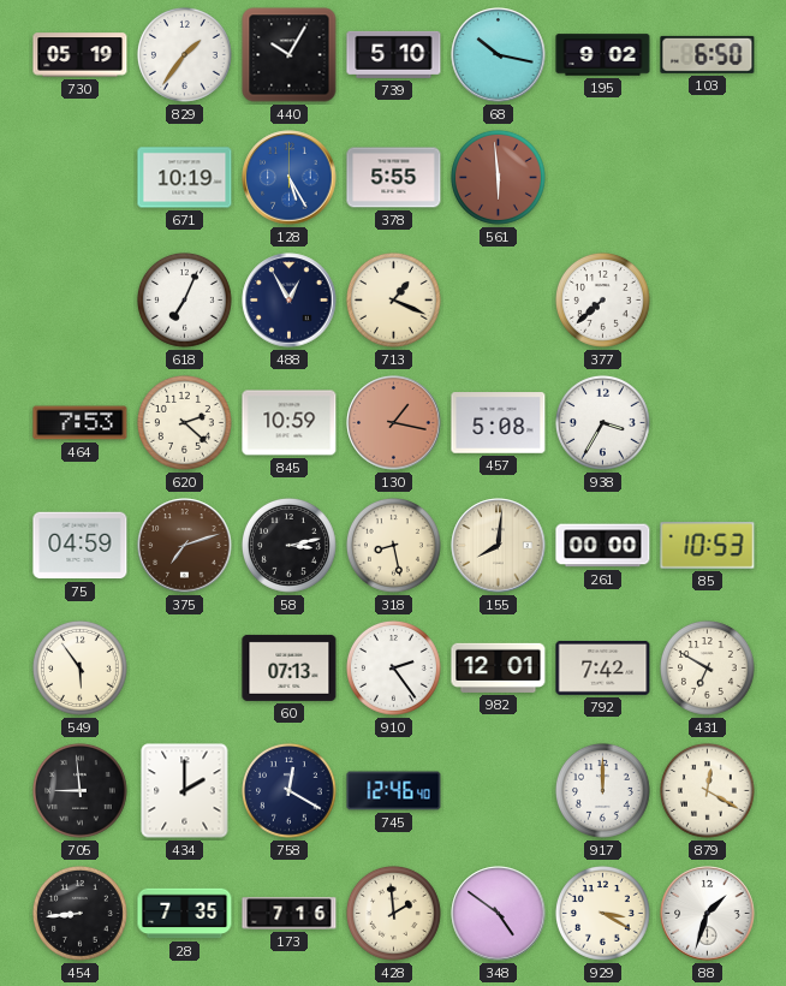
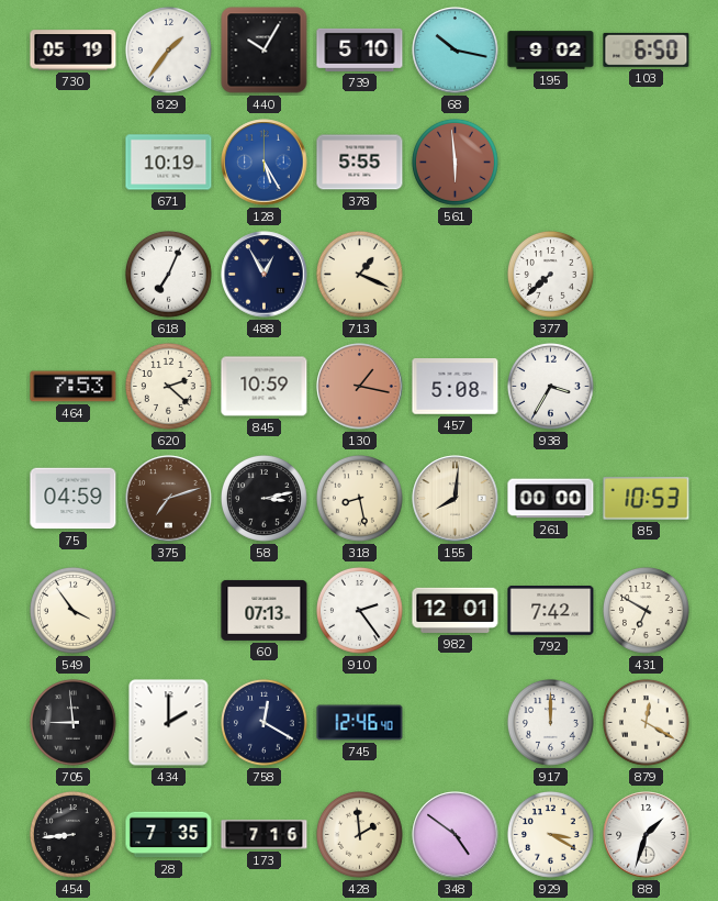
549: 5:54 -> 3:54 (74, 611)
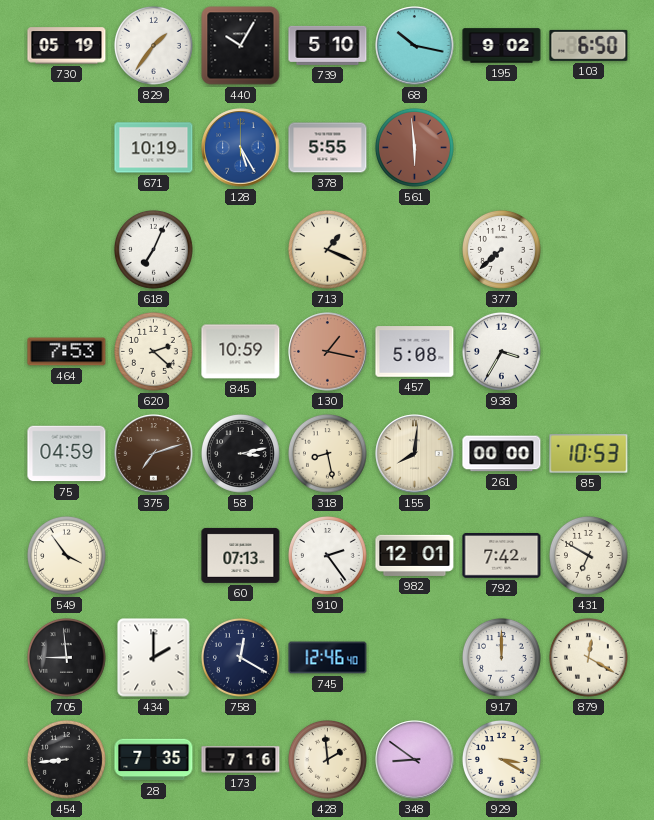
488: 12:55 -> none (265, 275)
348: 4:51 -> 8:51 (415, 760)
88: 1:33 -> none (647, 835)
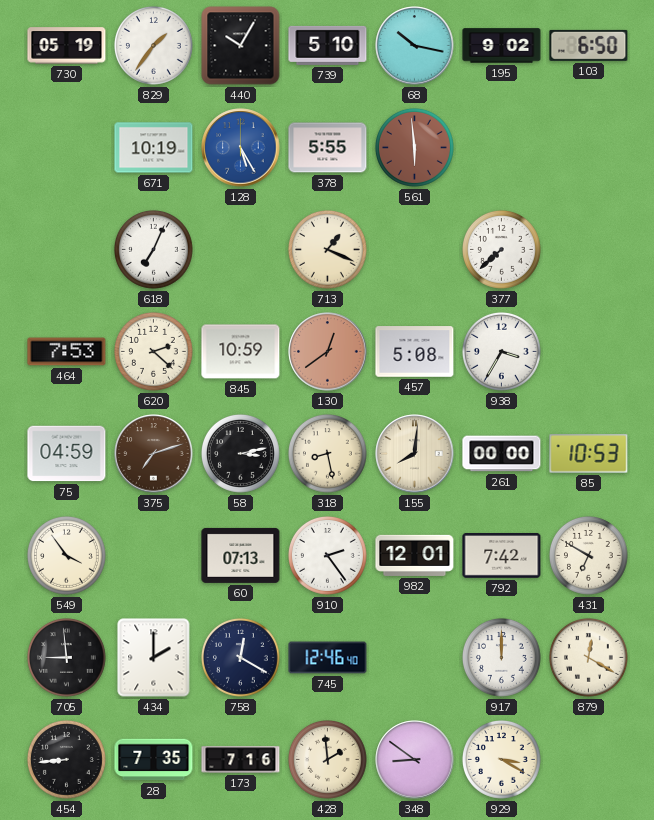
130: 1:17 -> 12:39 (328, 352)
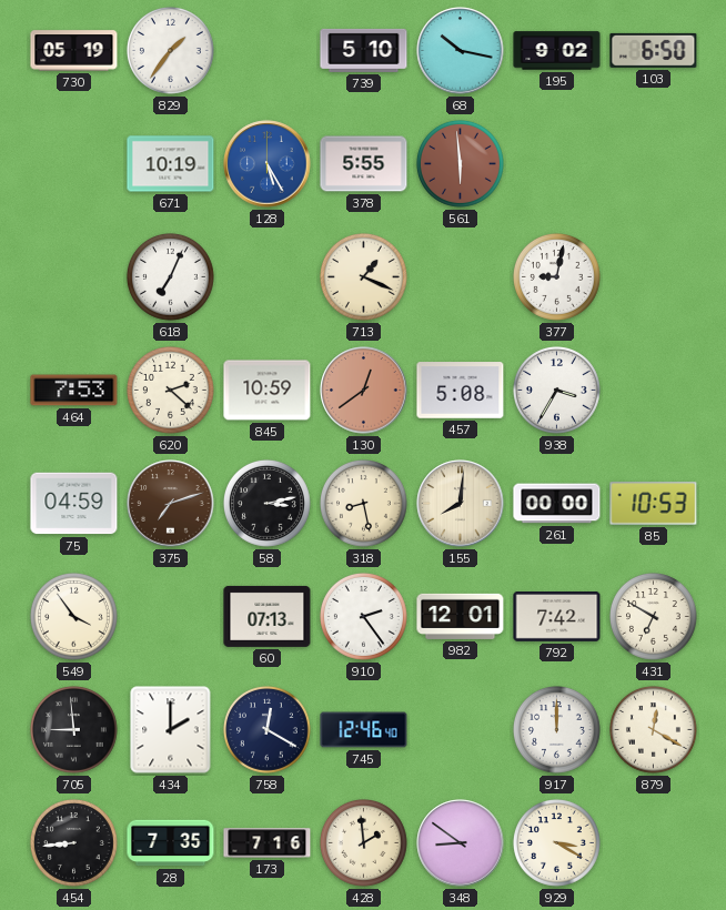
440: 10:05 -> none (241, 46)
377: 7:38 -> 9:02 (557, 277)
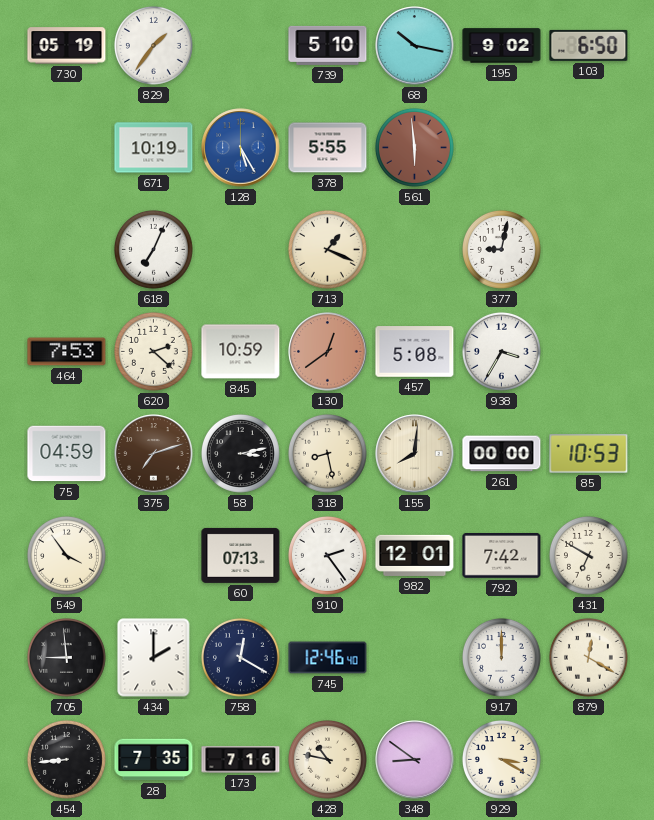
428: 1:59 -> 10:47 (328, 760)
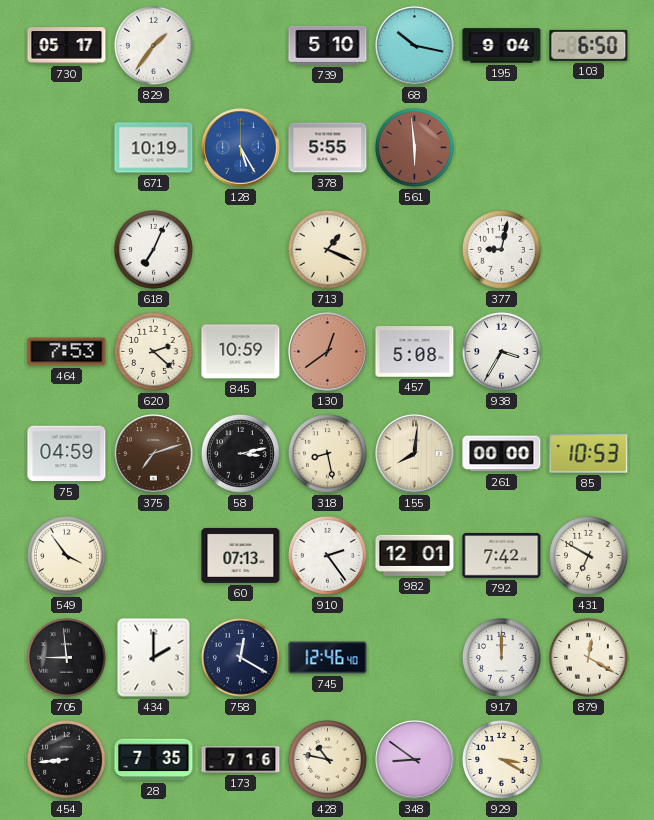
730: 05:19 -> 05:17 (67, 46)
195: 9:02 -> 9:04 (502, 46)
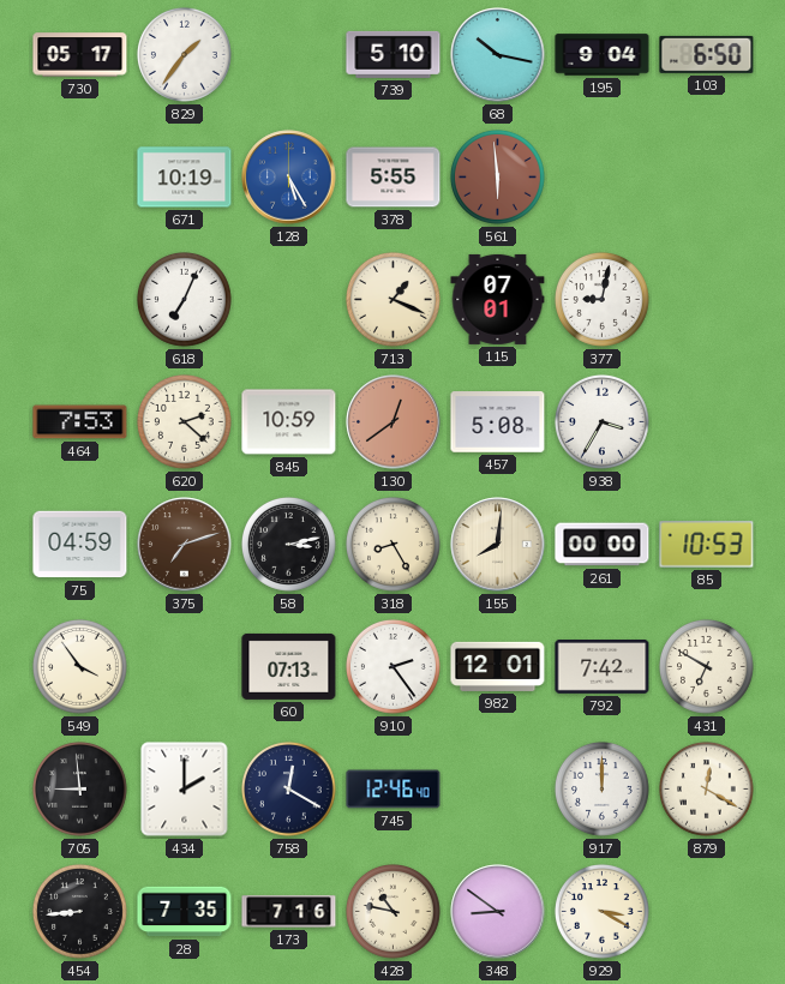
115: none -> 07:01 (498, 299)
318: 8:28 -> 8:25 (394, 545)
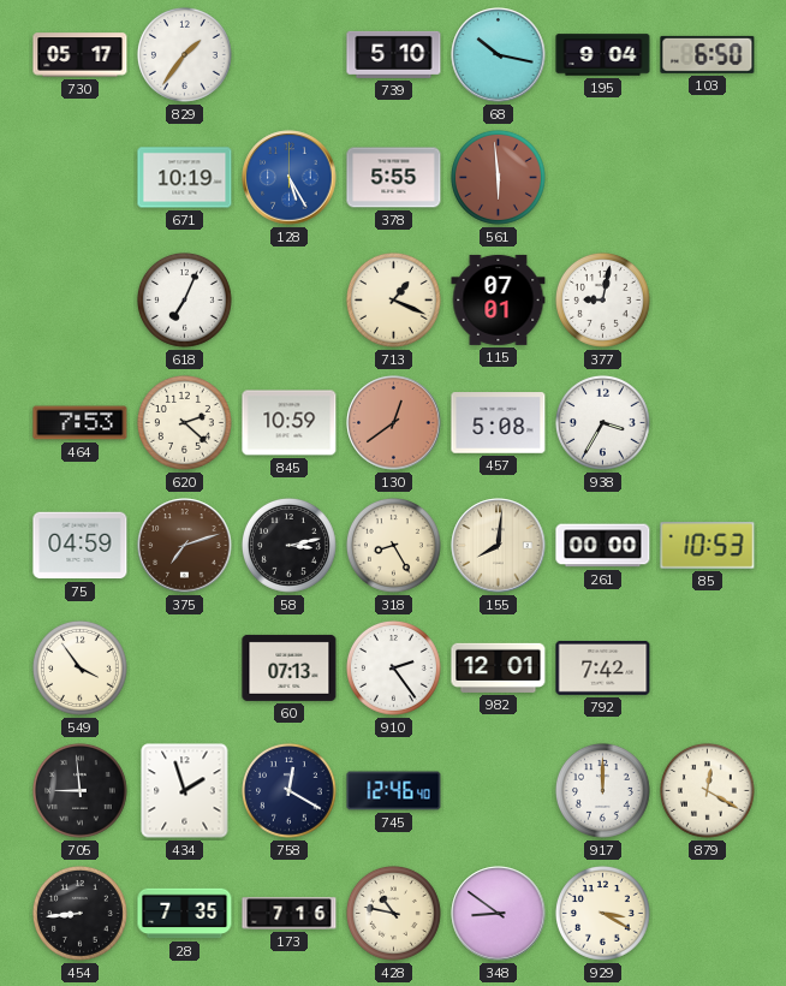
431: 6:50 -> none (707, 667)
434: 2:00 -> 1:57 (185, 791)
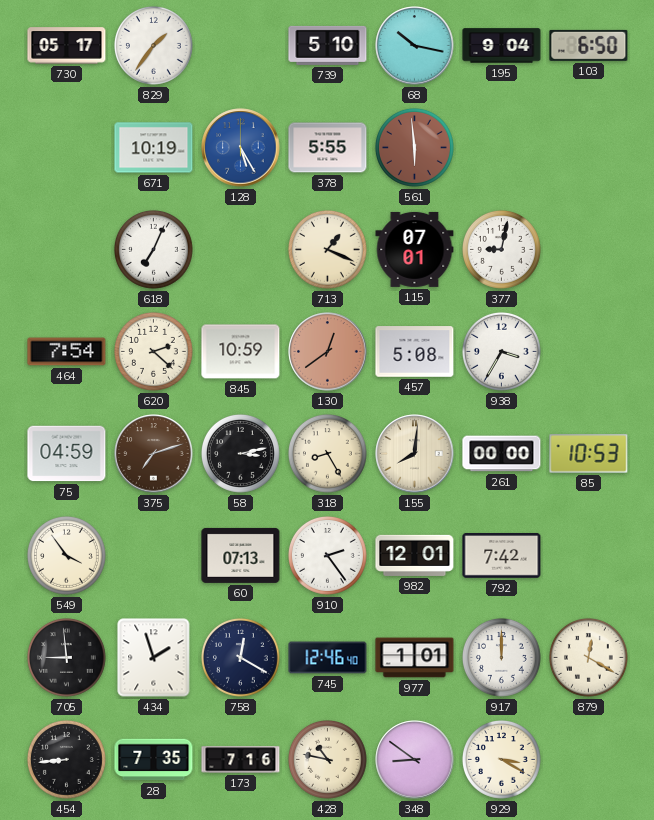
464: 7:53 -> 7:54 (67, 352)
977: none -> 1:01 (415, 658)
